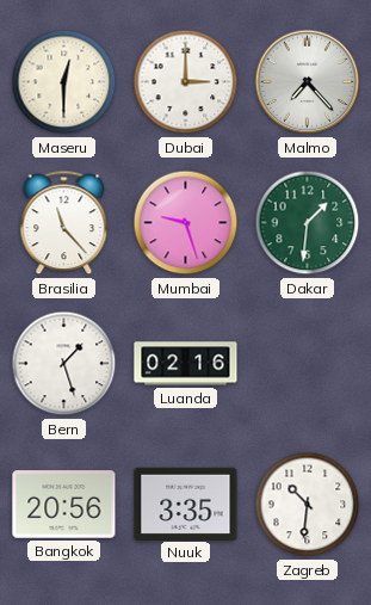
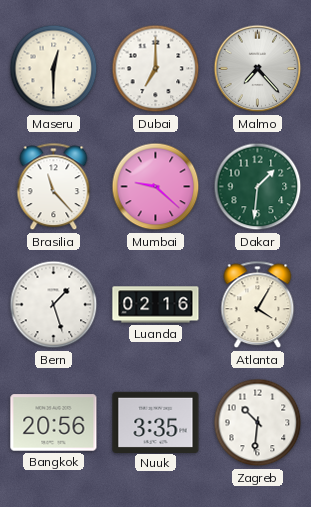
Dubai: 3:00 -> 7:00 (156, 69)
Mumbai: 9:27 -> 9:22 (156, 187)
Atlanta: none -> 4:05 (258, 305)
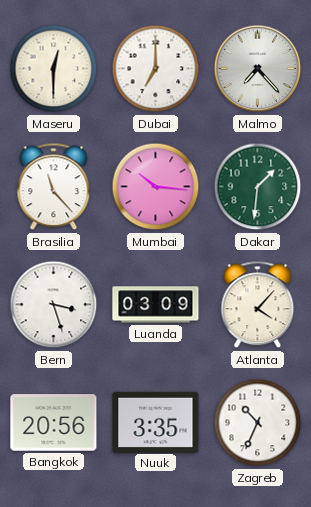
Mumbai: 9:22 -> 10:16 (156, 187)
Bern: 1:27 -> 3:27 (54, 305)
Luanda: 02:16 -> 03:09 (156, 305)
Atlanta: 4:05 -> 4:07 (258, 305)
Zagreb: 10:31 -> 10:34 (258, 423)
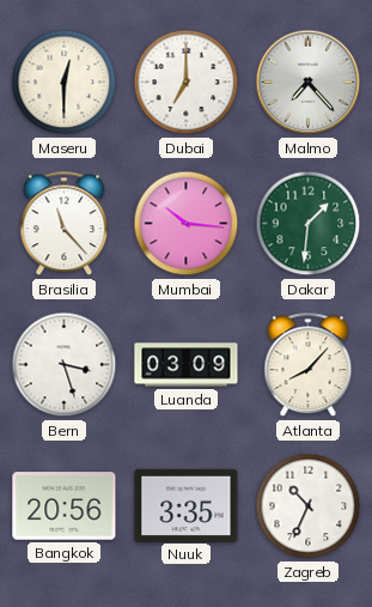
Atlanta: 4:07 -> 8:07 (309, 365)
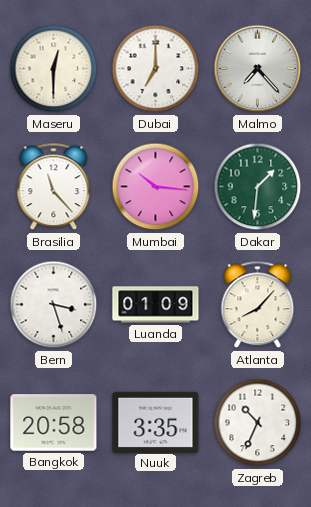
Luanda: 03:09 -> 01:09 (156, 305)
Bangkok: 20:56 -> 20:58 (54, 423)
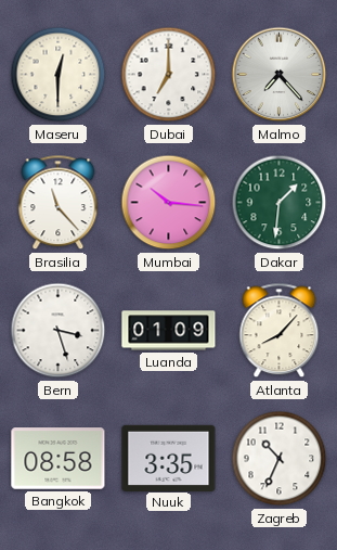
Bangkok: 20:58 -> 08:58 (59, 459)
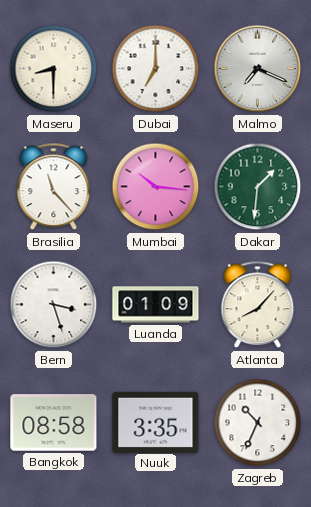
Maseru: 12:30 -> 8:30 (54, 69)
Malmo: 7:23 -> 7:19 (258, 69)
